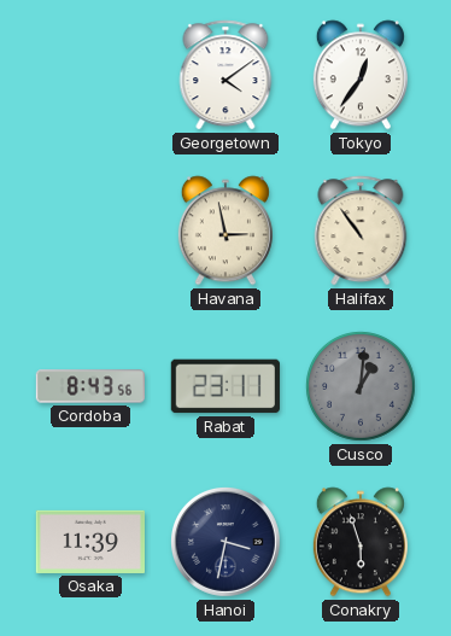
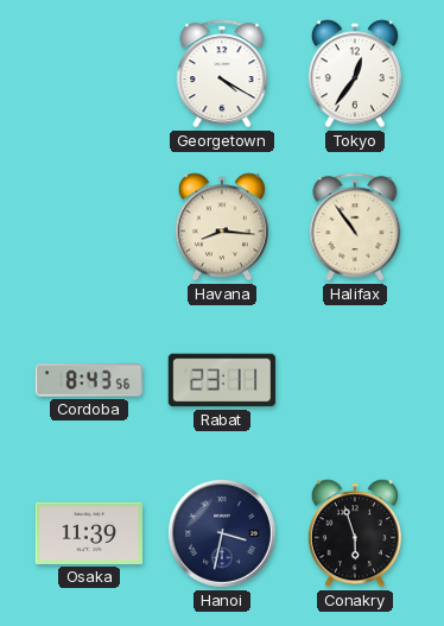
Georgetown: 4:09 -> 4:20 (222, 74)
Havana: 2:58 -> 8:16 (222, 227)
Cusco: 1:01 -> none (362, 387)
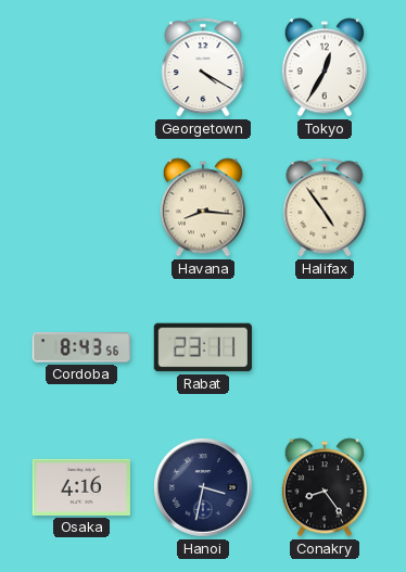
Tokyo: 12:36 -> 12:35 (325, 67)
Halifax: 10:54 -> 4:54 (325, 207)
Osaka: 11:39 -> 4:16 (80, 487)
Conakry: 5:57 -> 8:24 (325, 487)
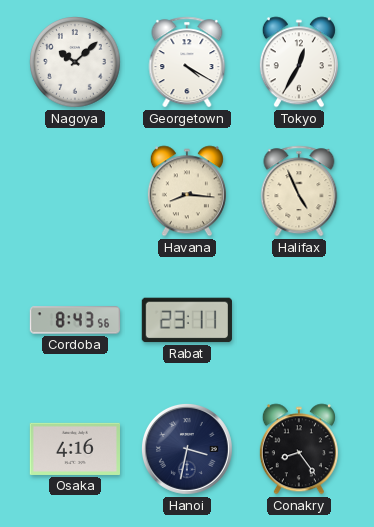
Nagoya: none -> 10:08 (76, 63)
Halifax: 4:54 -> 4:56 (299, 191)
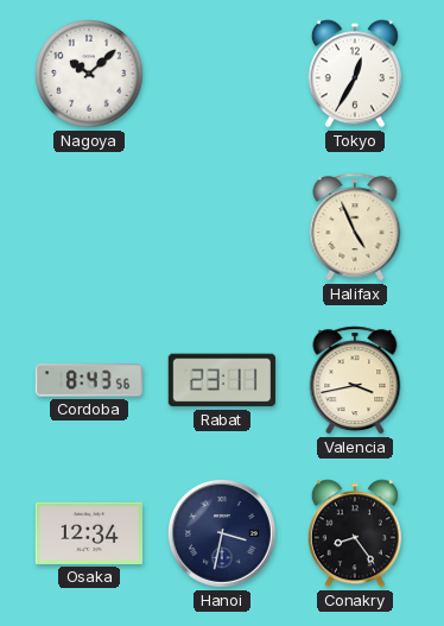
Georgetown: 4:20 -> none (187, 62)
Havana: 8:16 -> none (187, 191)
Valencia: none -> 3:43 (355, 380)
Osaka: 4:16 -> 12:34 (88, 533)
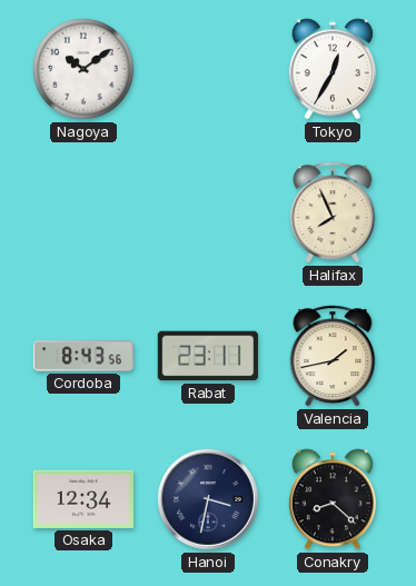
Nagoya: 10:08 -> 10:09 (85, 70)
Halifax: 4:56 -> 7:56 (333, 212)
Valencia: 3:43 -> 1:43 (333, 356)
Conakry: 8:24 -> 8:22 (333, 499)
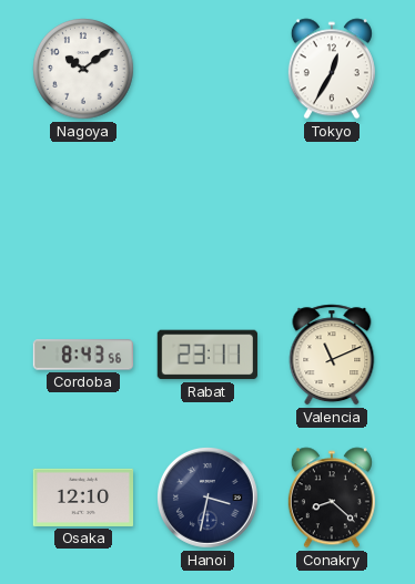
Halifax: 7:56 -> none (333, 212)
Valencia: 1:43 -> 11:11 (332, 355)
Osaka: 12:34 -> 12:10 (82, 498)
